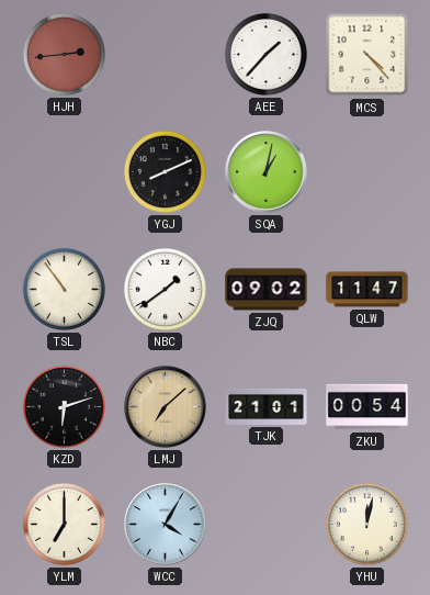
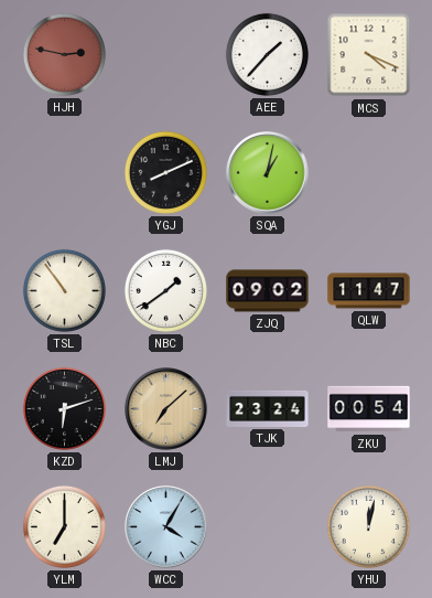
HJH: 2:44 -> 2:47 (64, 54)
MCS: 4:23 -> 4:19 (369, 55)
TJK: 21:01 -> 23:24 (268, 408)
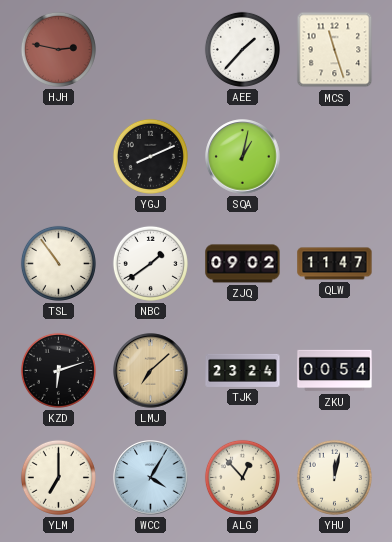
MCS: 4:19 -> 11:27 (335, 50)
ALG: none -> 12:53 (242, 477)
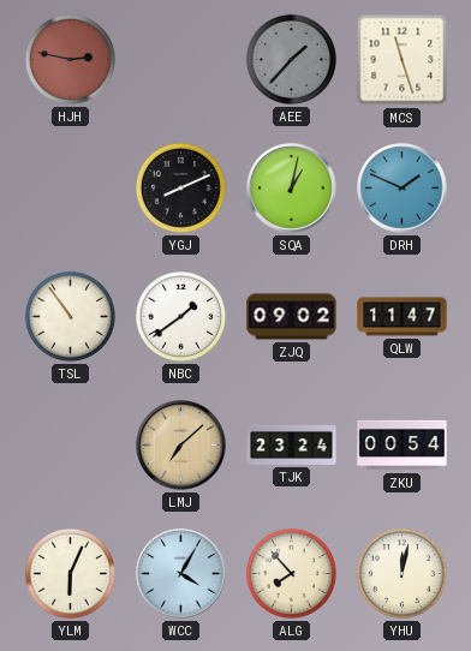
AEE dial: white -> grey (291, 59)
DRH: none -> 1:49 (403, 189)
KZD: 6:12 -> none (58, 370)
YLM: 7:00 -> 6:04 (70, 573)
ALG: 12:53 -> 7:53 (291, 573)
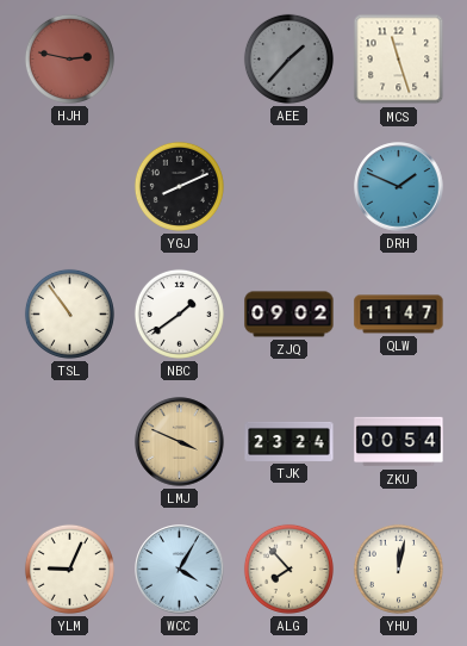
SQA: 1:02 -> none (292, 189)
LMJ: 7:08 -> 3:49 (180, 442)
YLM: 6:04 -> 9:04 (69, 569)
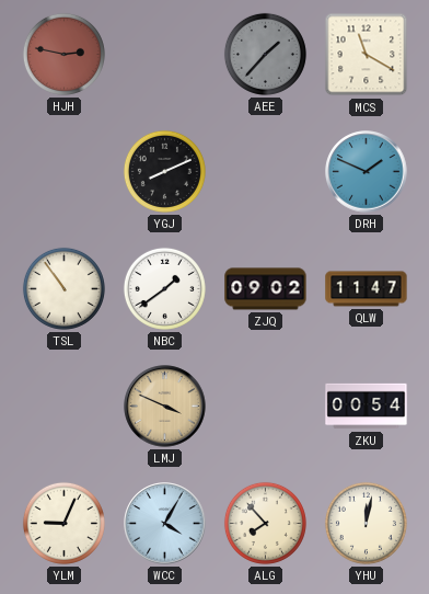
MCS: 11:27 -> 11:20 (367, 55)
TJK: 23:24 -> none (289, 441)
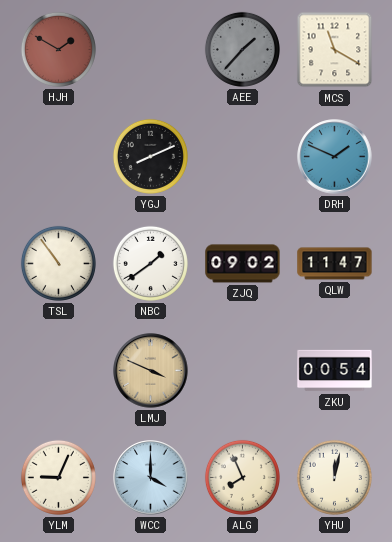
HJH: 2:47 -> 1:50 (58, 49)
WCC: 4:05 -> 4:00 (151, 478)
ALG: 7:53 -> 7:56 (242, 477)
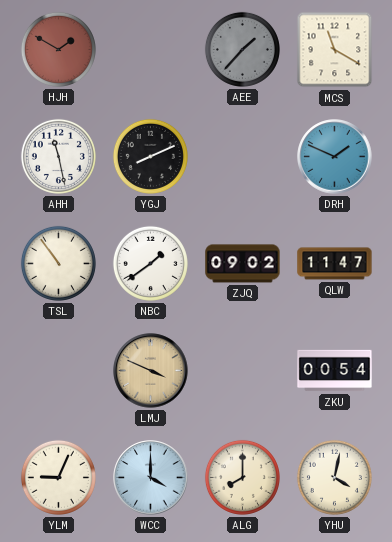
AHH: none -> 11:28 (58, 156)
ALG: 7:56 -> 8:00 (242, 477)
YHU: 12:02 -> 4:02 (334, 477)
